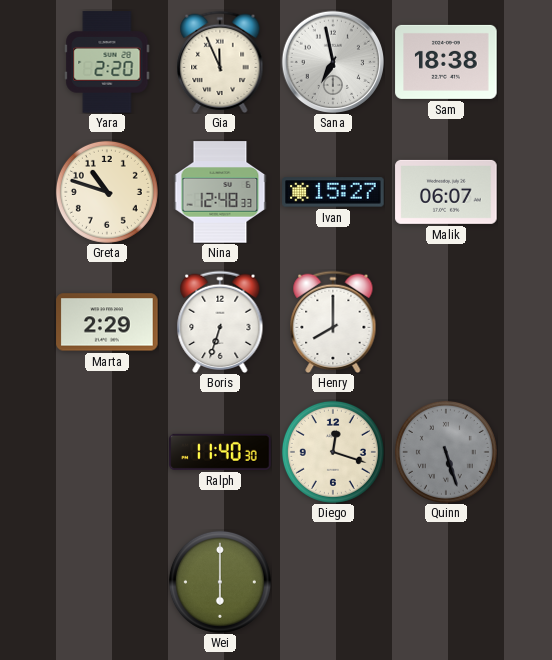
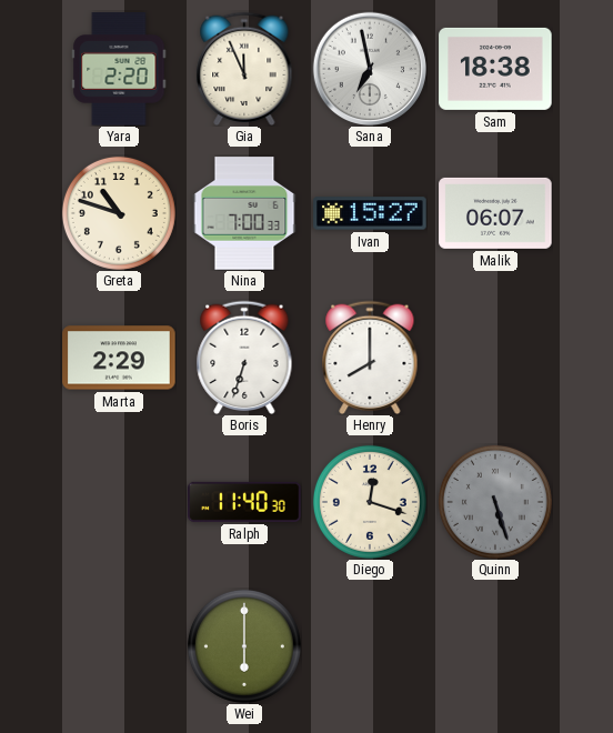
Nina: 12:48 -> 7:00 (244, 213)
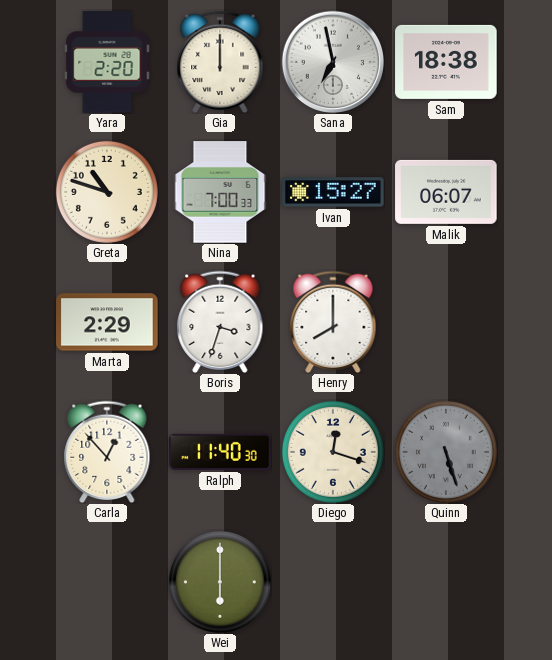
Gia: 11:56 -> 12:00 (220, 62)
Boris: 6:33 -> 3:33 (220, 322)
Carla: none -> 12:53 (107, 452)
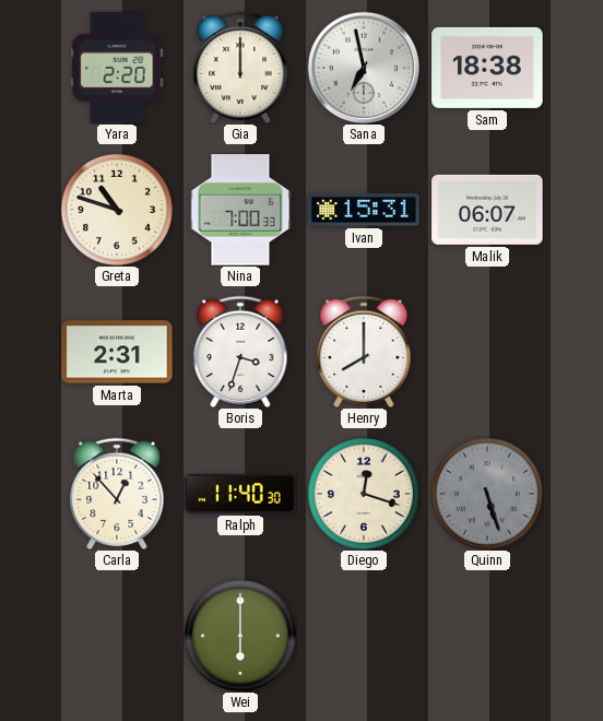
Ivan: 15:27 -> 15:31 (364, 210)
Marta: 2:29 -> 2:31 (117, 352)
